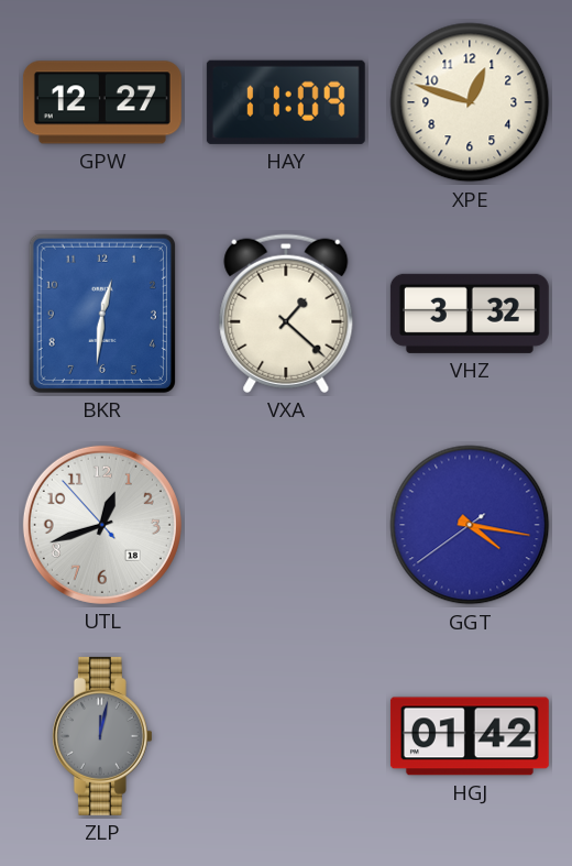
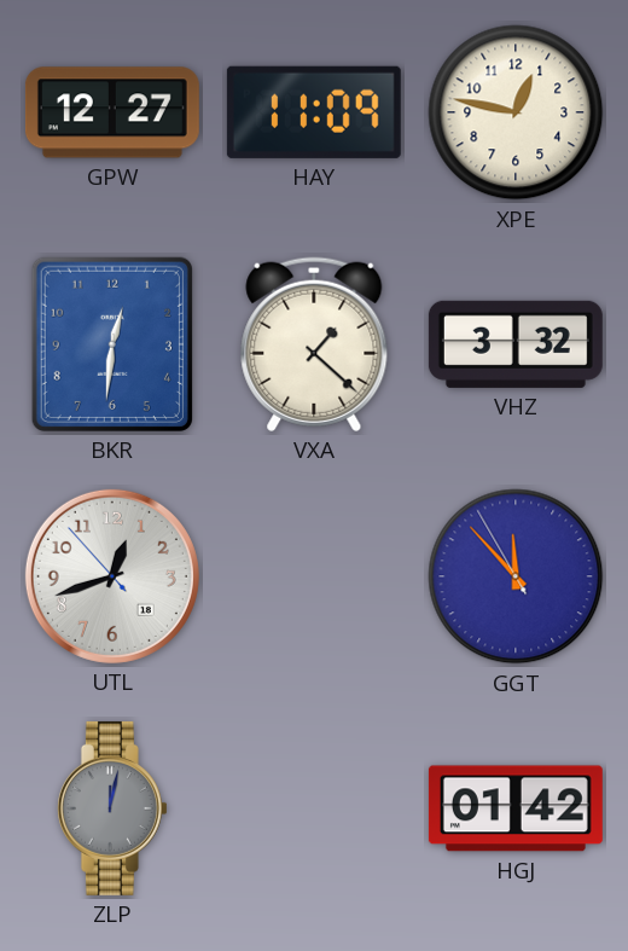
XPE: 12:48 -> 12:47 (516, 112)
GGT: 4:16 -> 11:52 (516, 576)
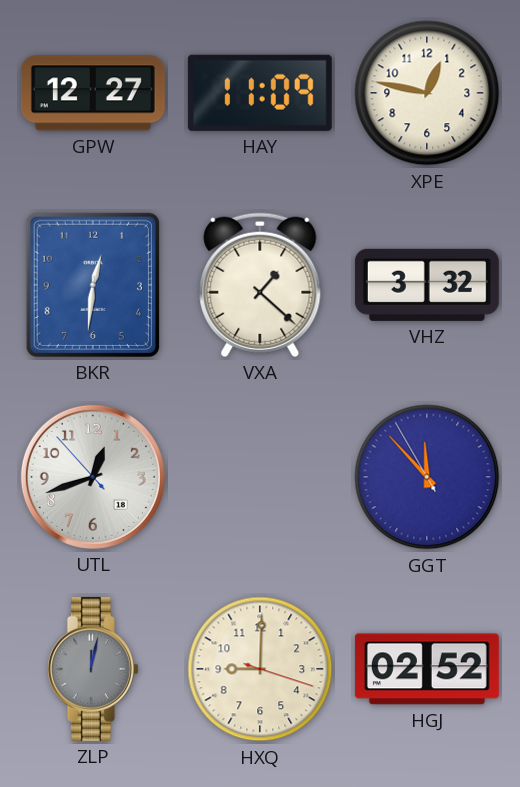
HXQ: none -> 9:00 (260, 669)
HGJ: 01:42 -> 02:52 (427, 669)
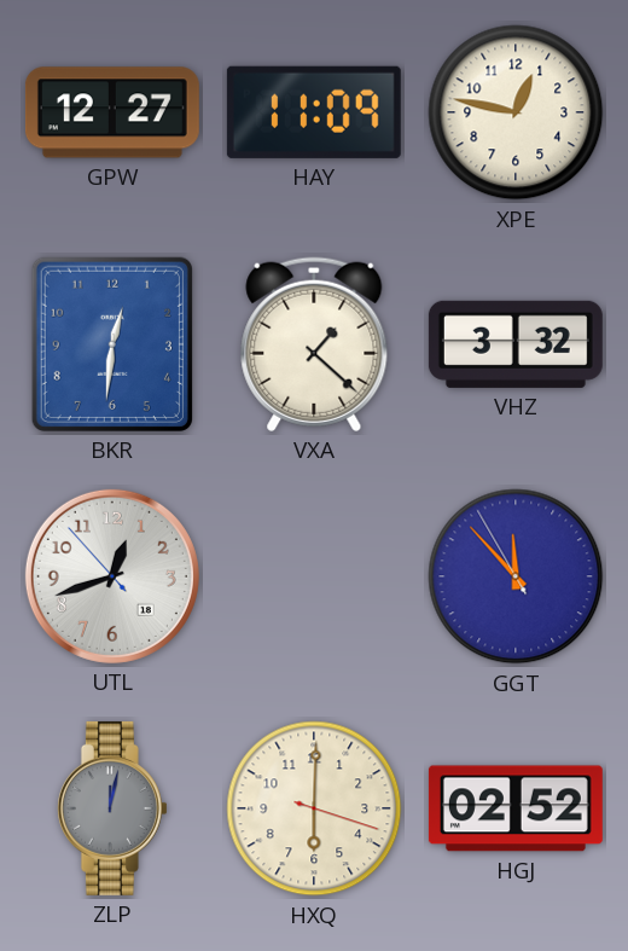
HXQ: 9:00 -> 6:00 (314, 808)
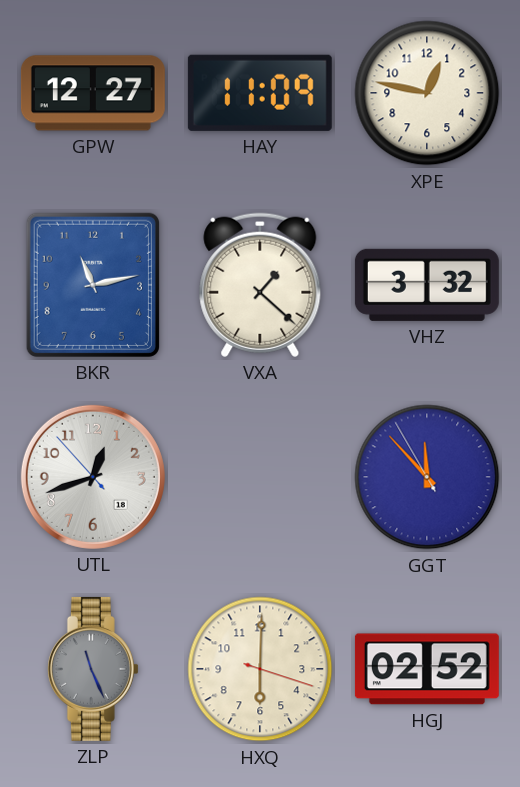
BKR: 12:31 -> 11:13 (93, 285)
ZLP: 12:02 -> 11:26 (93, 669)
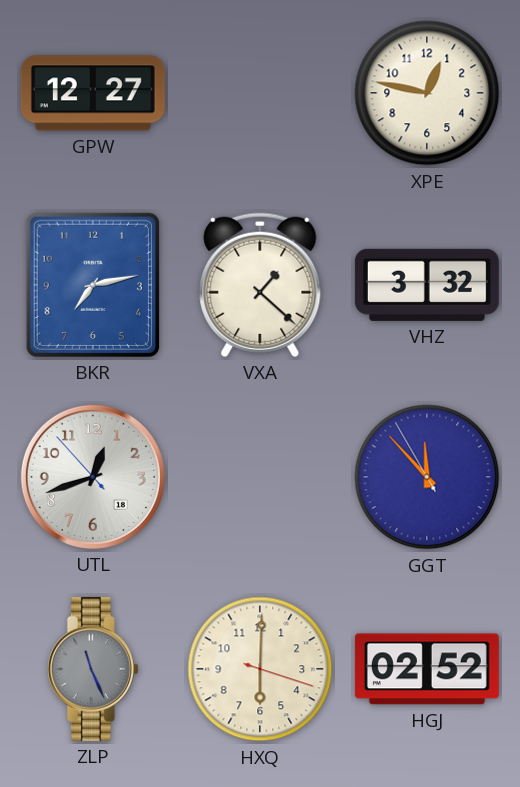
HAY: 11:09 -> none (260, 93)
BKR: 11:13 -> 7:13 (93, 285)
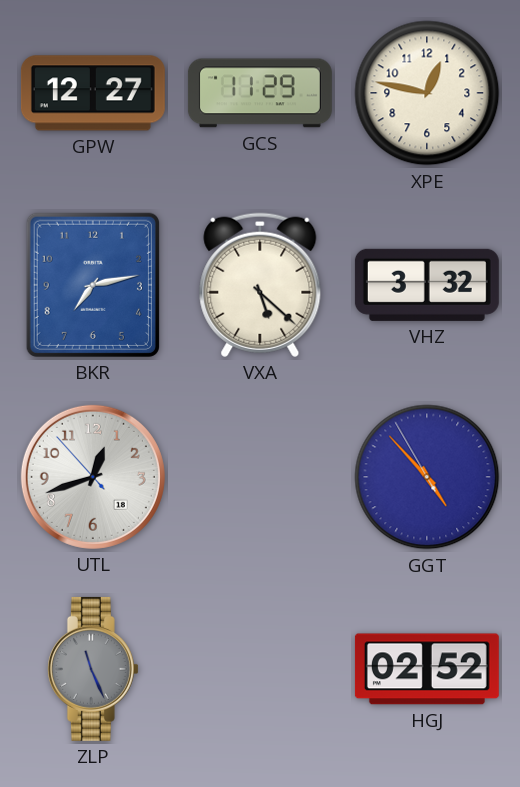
GCS: none -> 11:29 (260, 93)
VXA: 1:22 -> 5:22 (260, 285)
GGT: 11:52 -> 4:52 (427, 477)
HXQ: 6:00 -> none (260, 669)
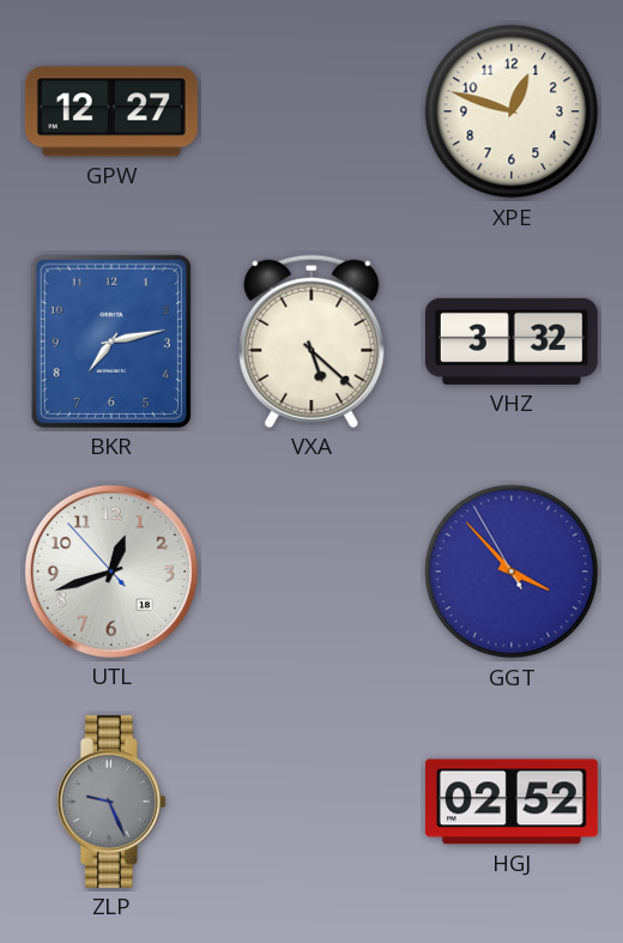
GCS: 11:29 -> none (260, 93)
XPE: 12:47 -> 12:48 (512, 111)
GGT: 4:52 -> 3:52 (512, 572)
ZLP: 11:26 -> 9:26 (111, 802)
